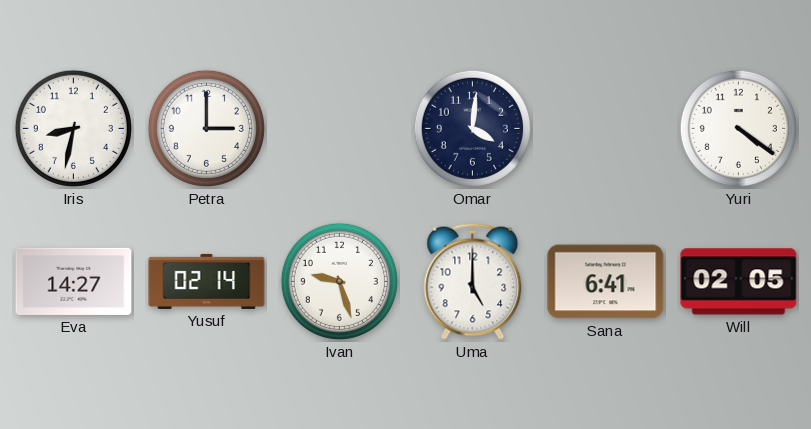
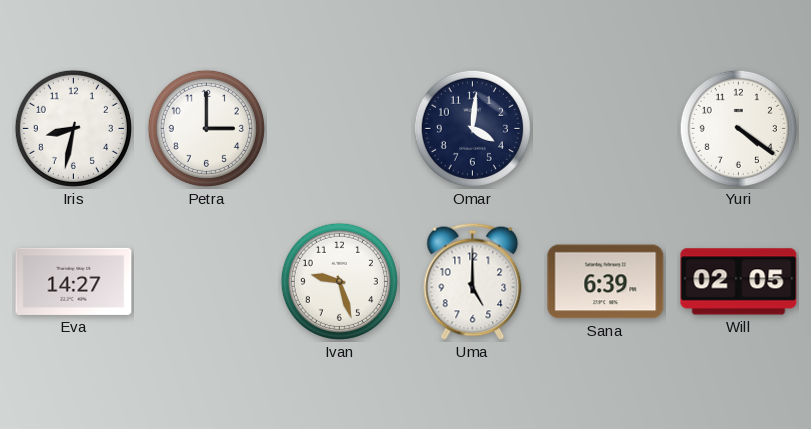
Yusuf: 02:14 -> none (207, 281)
Sana: 6:41 -> 6:39 (606, 282)
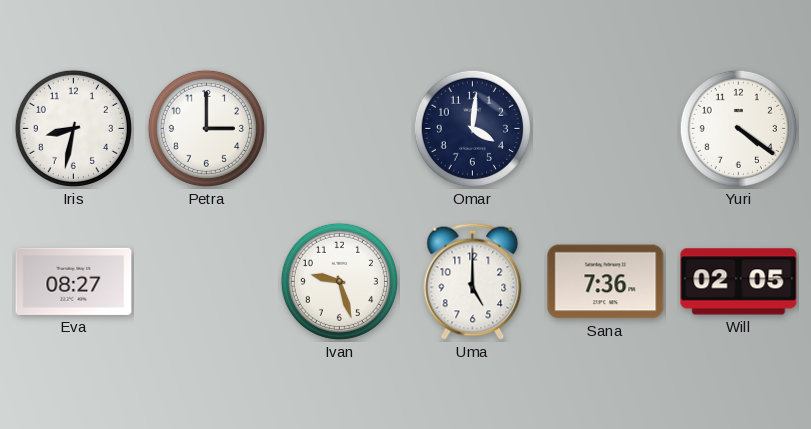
Eva: 14:27 -> 08:27 (74, 281)
Sana: 6:39 -> 7:36 (606, 282)
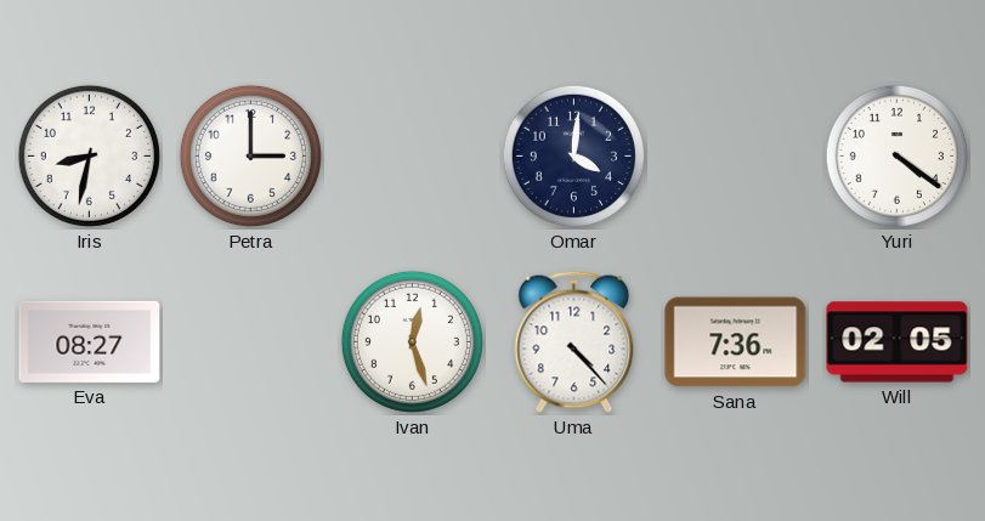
Ivan: 9:27 -> 12:27 (412, 341)
Uma: 5:00 -> 4:23 (574, 341)
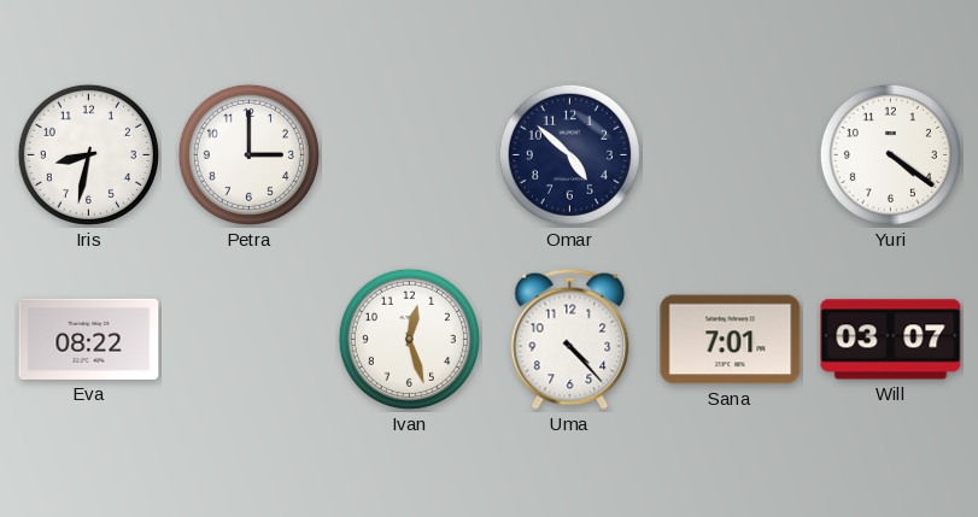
Omar: 4:01 -> 4:52 (569, 154)
Eva: 08:27 -> 08:22 (89, 339)
Sana: 7:36 -> 7:01 (731, 340)
Will: 02:05 -> 03:07 (891, 340)
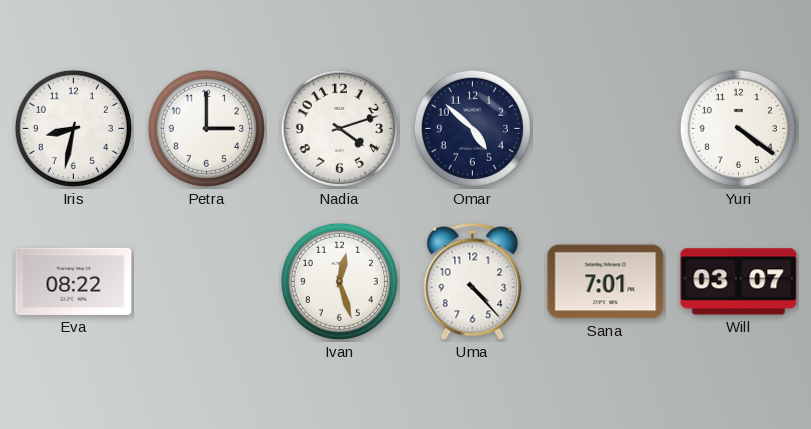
Nadia: none -> 4:12 (339, 128)
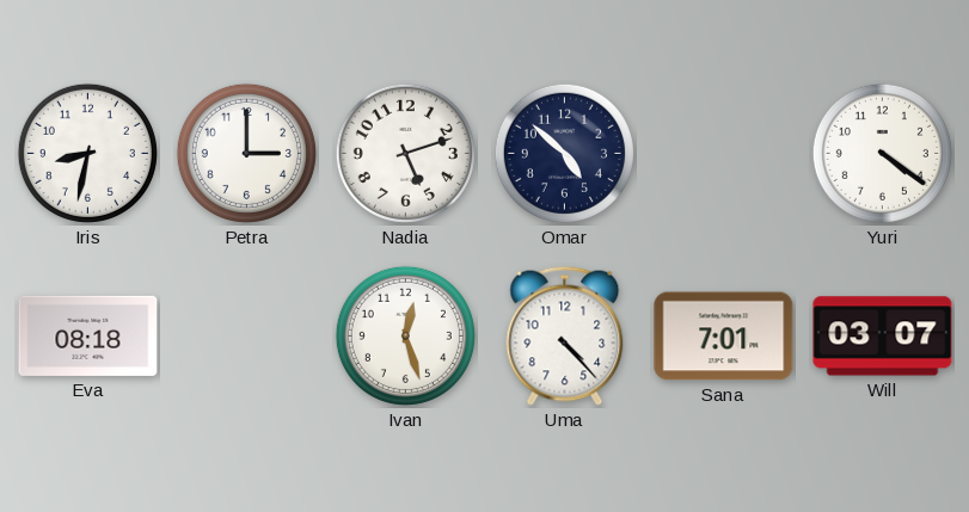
Nadia: 4:12 -> 5:12 (405, 153)
Eva: 08:22 -> 08:18 (88, 335)
